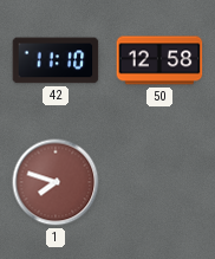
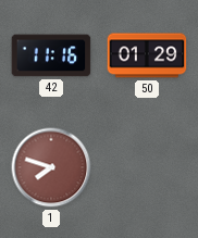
42: 11:10 -> 11:16 (51, 55)
50: 12:58 -> 01:29 (147, 55)
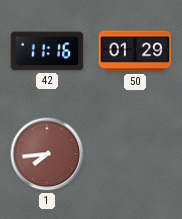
1: 7:48 -> 7:44 (47, 154)
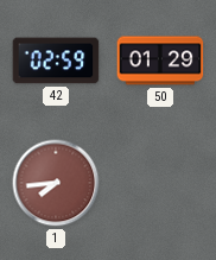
42: 11:16 -> 02:59 (56, 61)
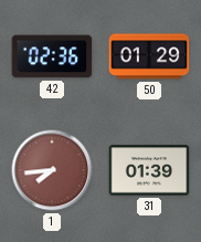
42: 02:59 -> 02:36 (52, 56)
31: none -> 01:39 (149, 170)
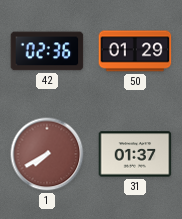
1: 7:44 -> 7:40 (47, 154)
31: 01:39 -> 01:37 (135, 154)
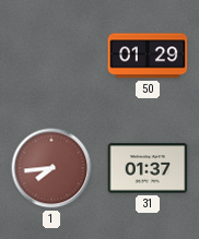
42: 02:36 -> none (47, 51)
1: 7:40 -> 7:44 (51, 168)
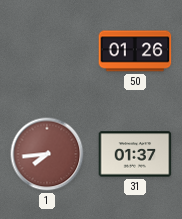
50: 01:29 -> 01:26 (135, 51)
